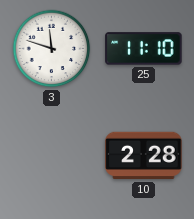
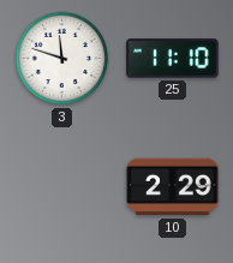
10: 2:28 -> 2:29 (173, 187)
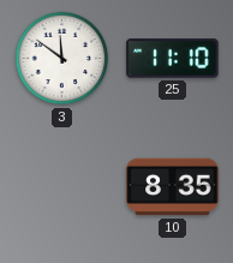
3: 11:48 -> 11:51 (62, 59)
10: 2:29 -> 8:35 (173, 187)
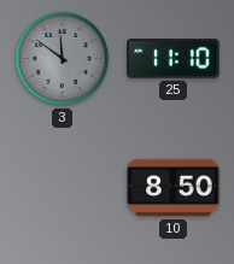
3 dial: white -> grey (63, 59)
10: 8:35 -> 8:50 (174, 188)
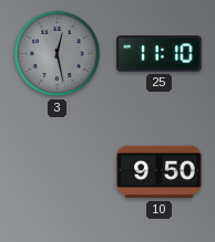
3: 11:51 -> 12:28 (58, 54)
10: 8:50 -> 9:50 (160, 172)
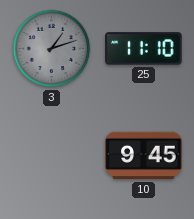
3: 12:28 -> 1:12 (52, 49)
10: 9:50 -> 9:45 (144, 156)
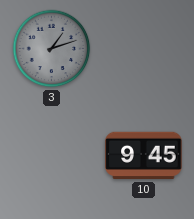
25: 11:10 -> none (144, 49)
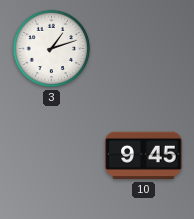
3 dial: grey -> white (52, 49)
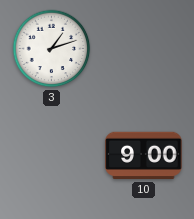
10: 9:45 -> 9:00 (144, 156)
